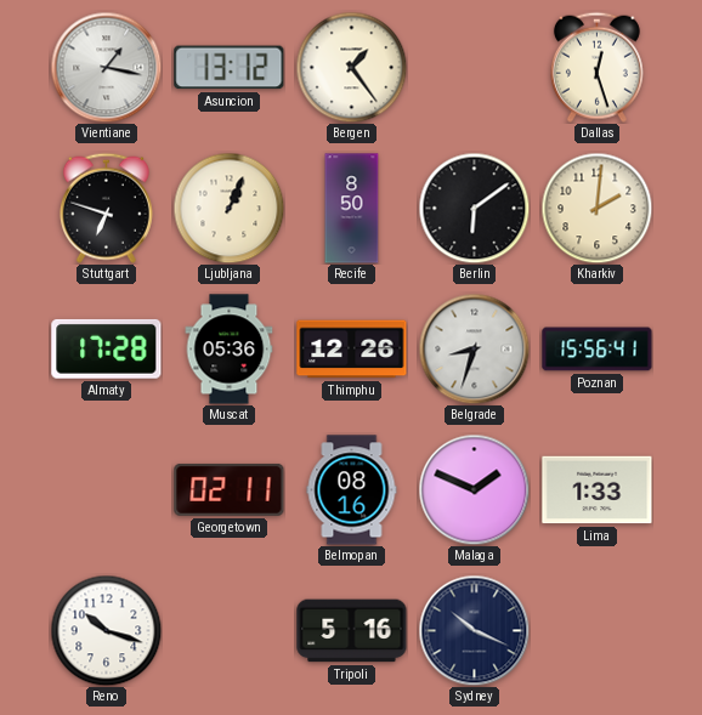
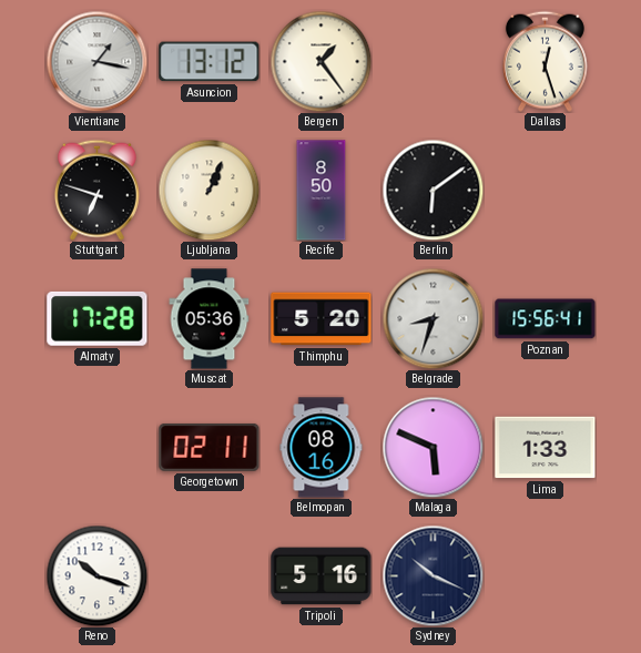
Kharkiv: 2:01 -> none (596, 208)
Thimphu: 12:26 -> 5:20 (322, 319)
Malaga: 1:49 -> 5:49 (433, 447)
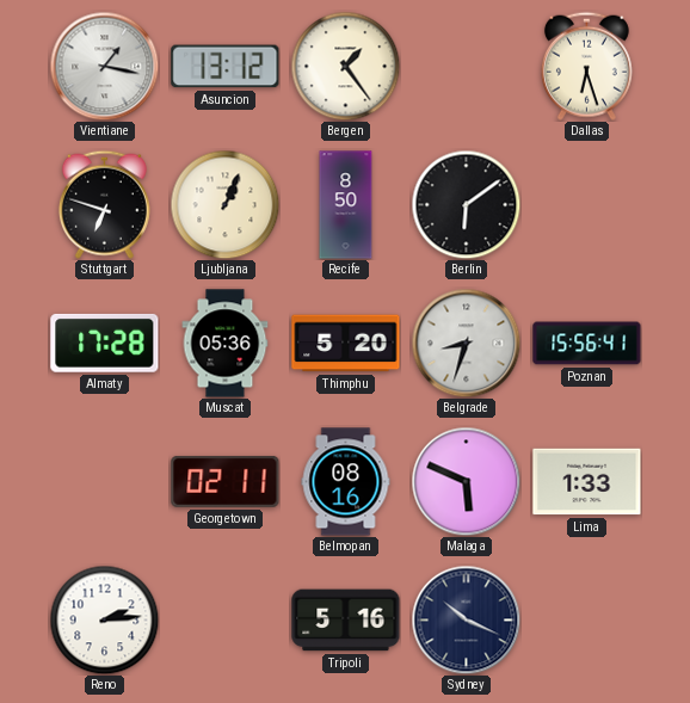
Dallas: 12:27 -> 6:27 (586, 66)
Reno: 10:18 -> 2:14 (104, 619)
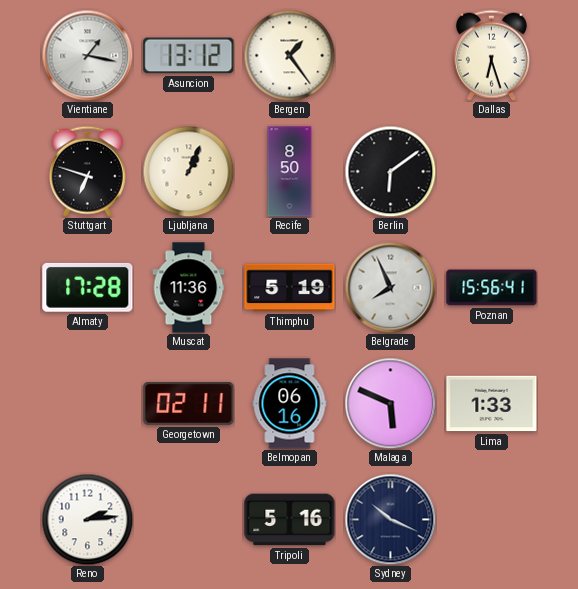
Muscat: 05:36 -> 11:36 (189, 288)
Thimphu: 5:20 -> 5:19 (290, 288)
Belgrade: 8:33 -> 7:56 (390, 287)
Belmopan: 08:16 -> 06:16 (290, 404)
